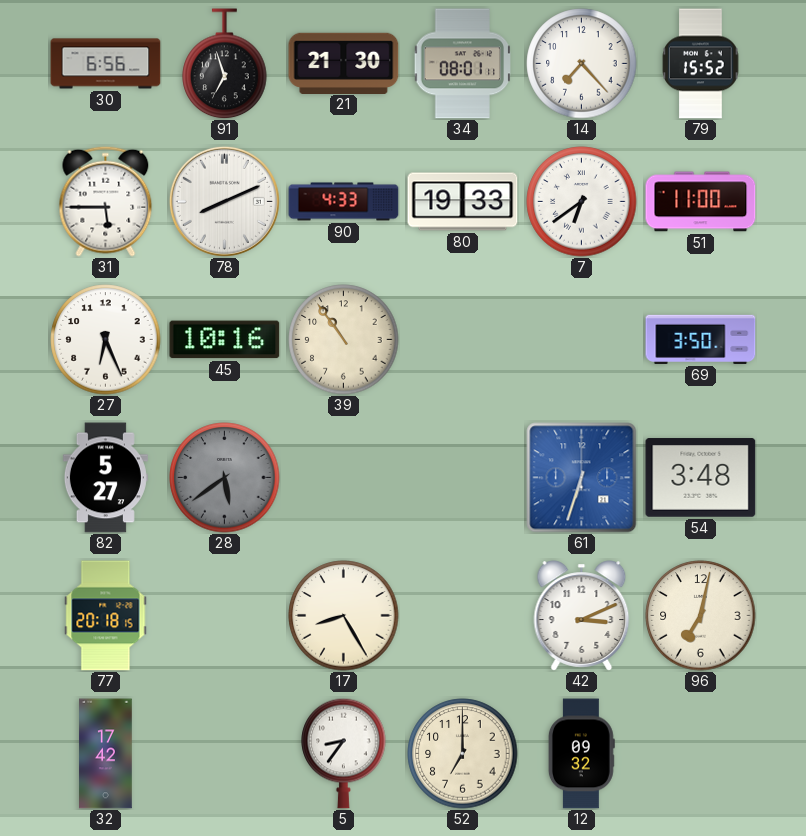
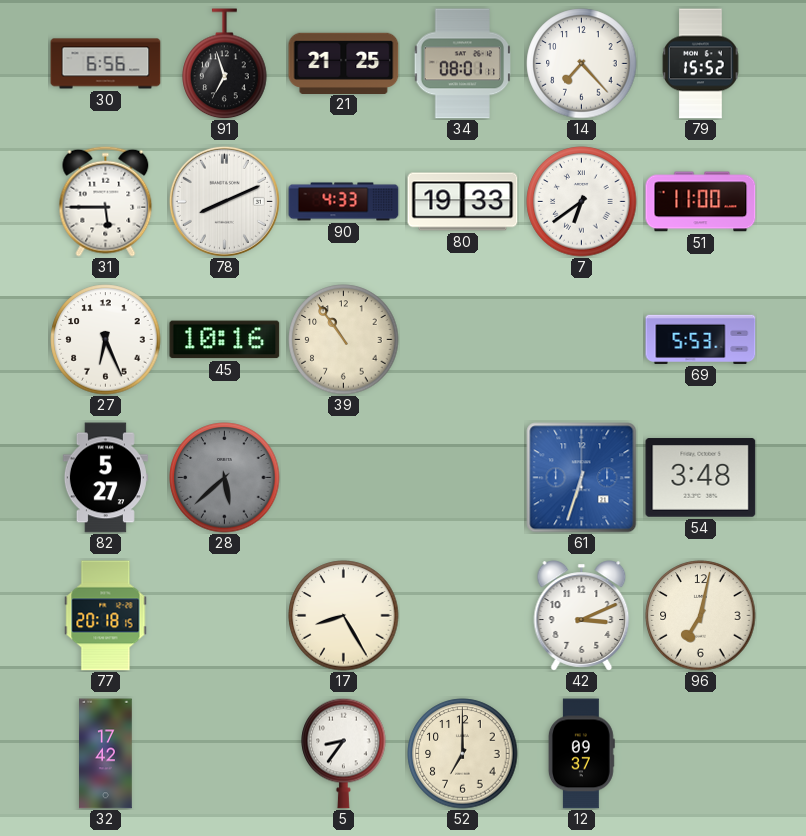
21: 21:30 -> 21:25 (344, 63)
69: 3:50 -> 5:53 (701, 339)
28: 5:39 -> 5:38 (225, 478)
12: 09:32 -> 09:37 (581, 754)
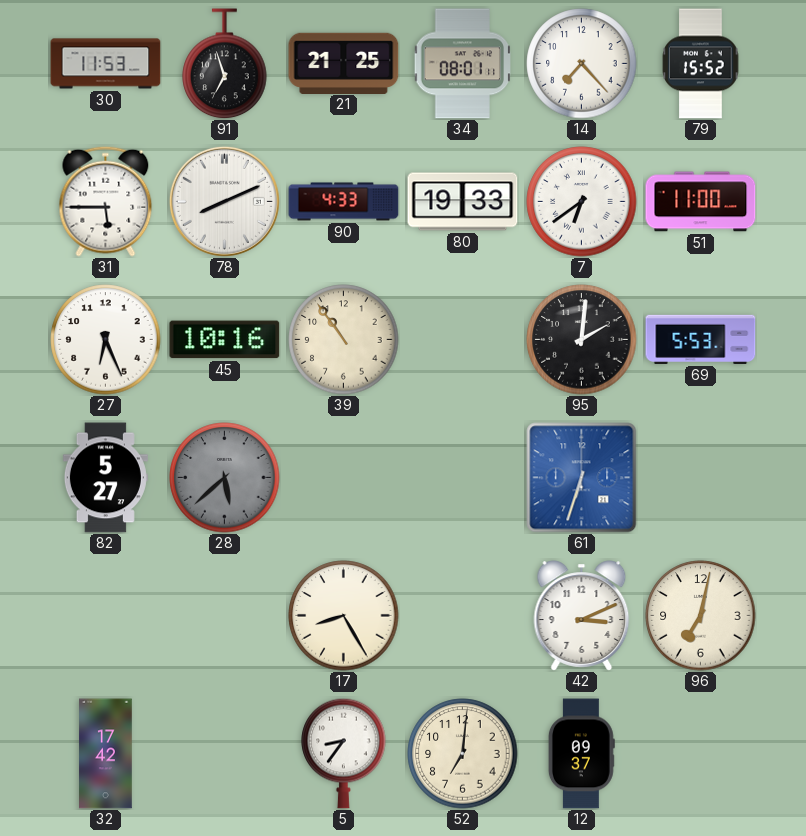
30: 6:56 -> 11:53 (106, 64)
95: none -> 2:01 (582, 340)
54: 3:48 -> none (701, 478)
77: 20:18 -> none (106, 616)
52: 7:00 -> 7:01 (463, 754)
